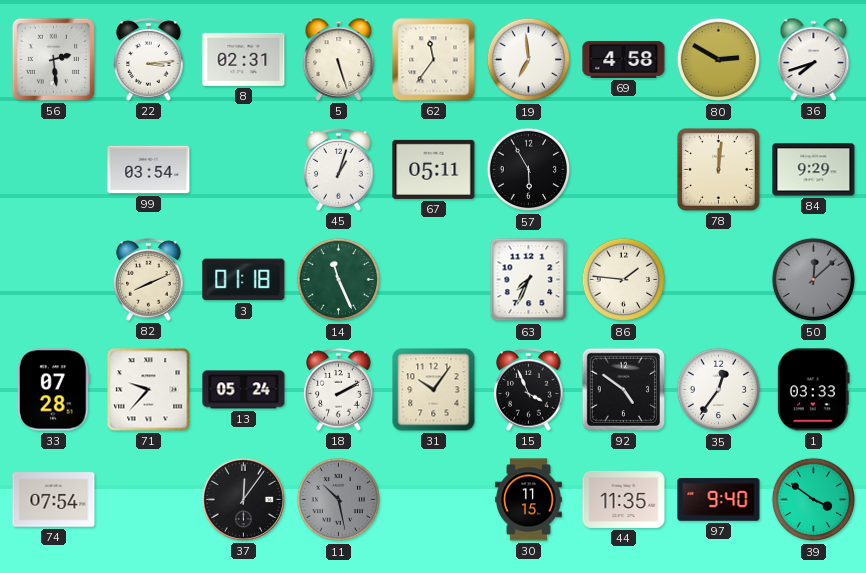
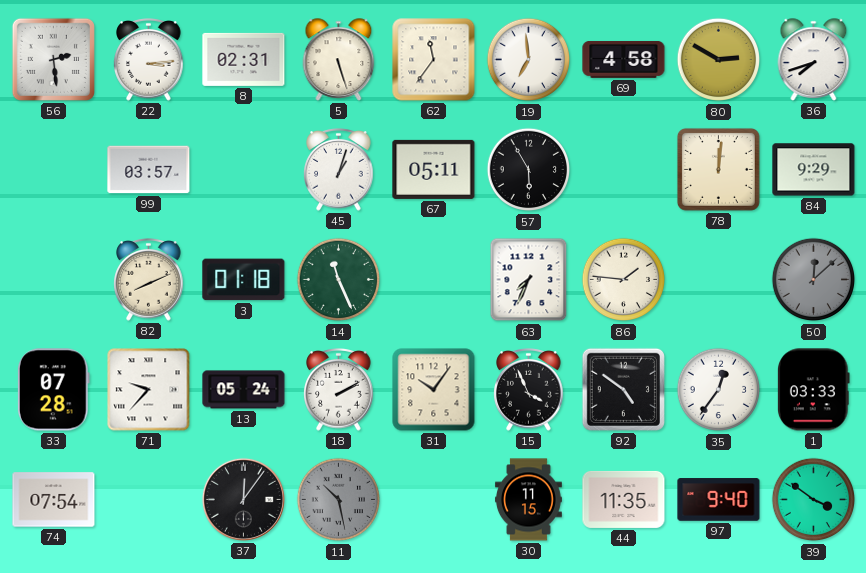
99: 03:54 -> 03:57 (149, 170)
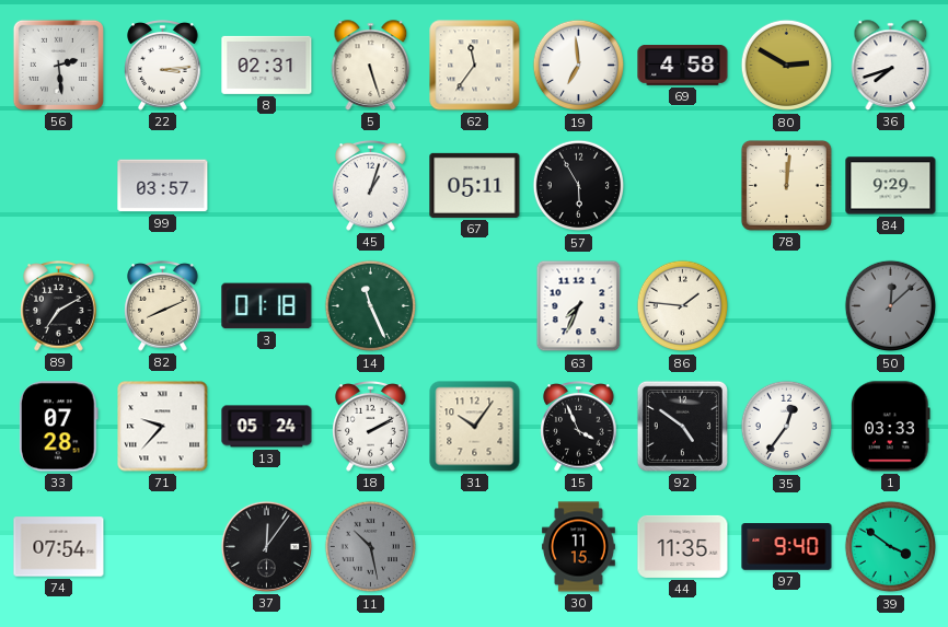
89: none -> 7:10 (59, 306)
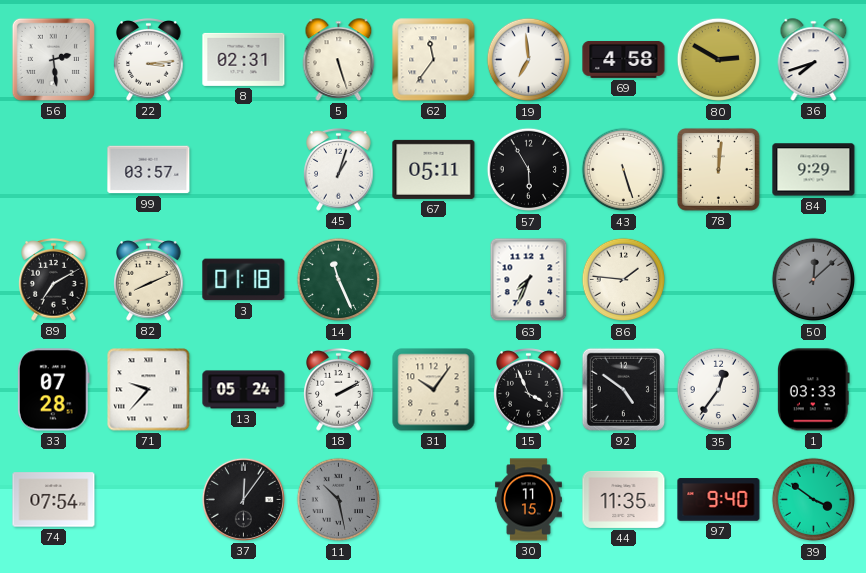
43: none -> 5:27 (624, 170)
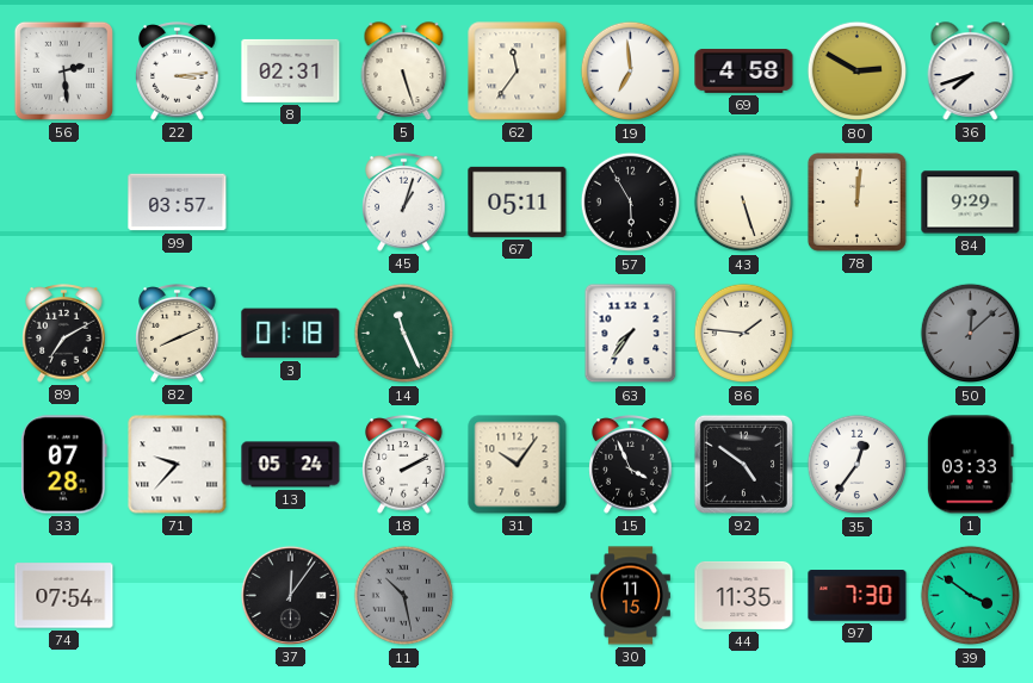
63: 7:34 -> 7:36 (631, 334)
97: 9:40 -> 7:30 (858, 596)
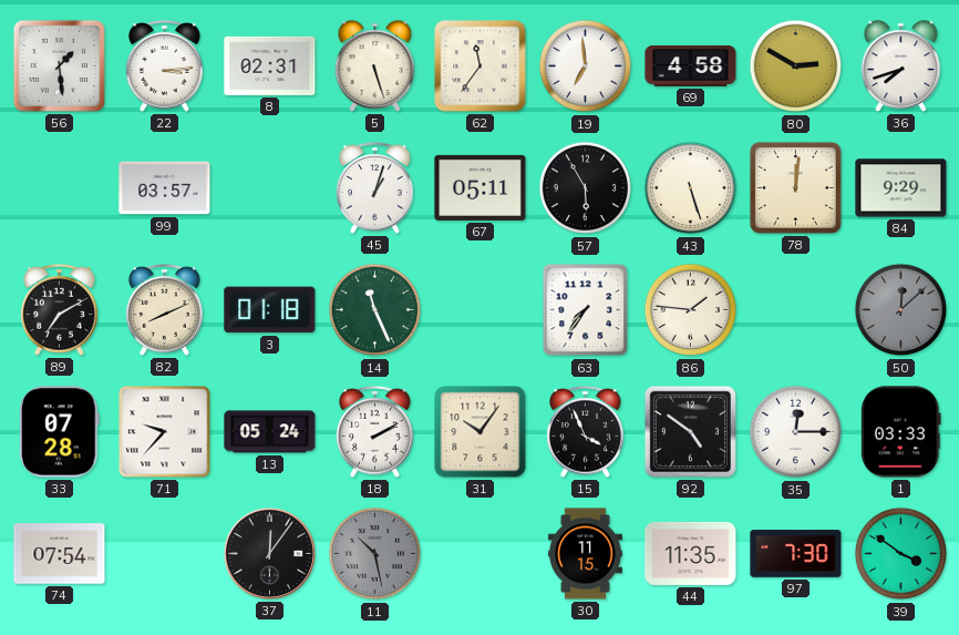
56: 2:29 -> 1:29 (59, 65)
35: 12:36 -> 12:15 (796, 432)
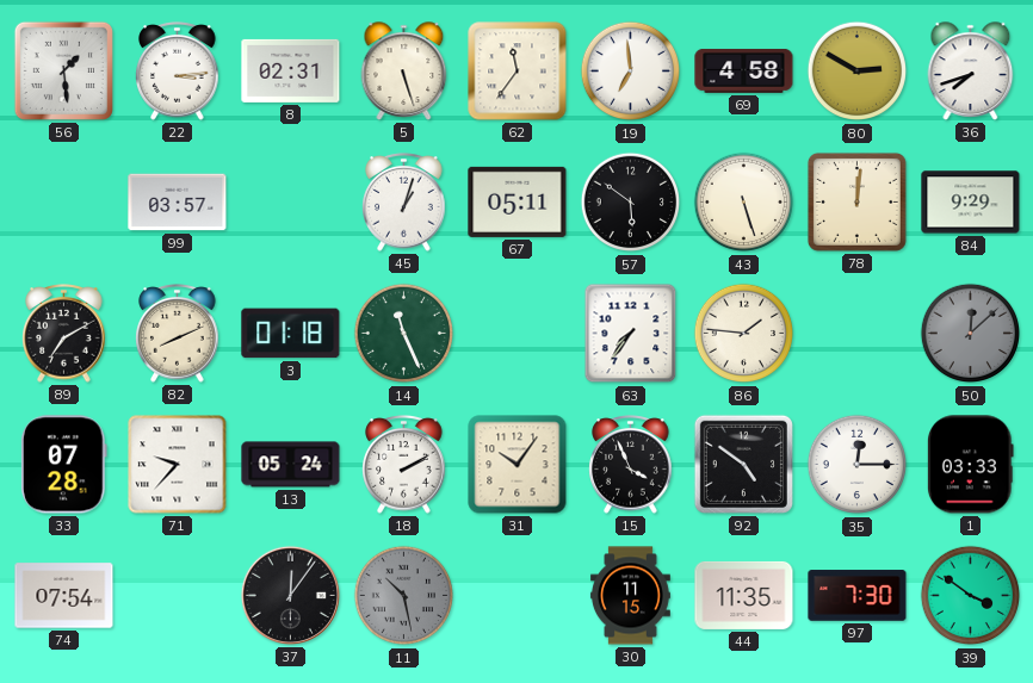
57: 5:55 -> 5:51 (631, 203)
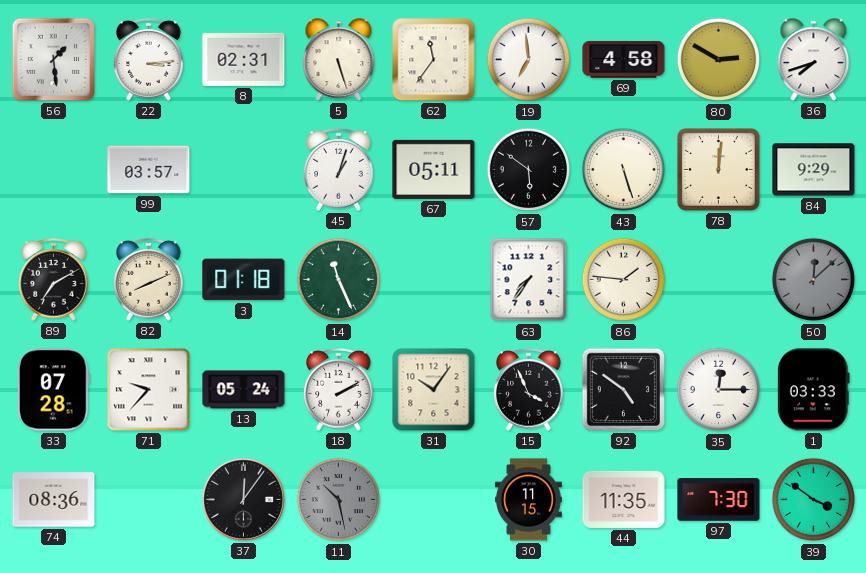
74: 07:54 -> 08:36 (54, 500)
